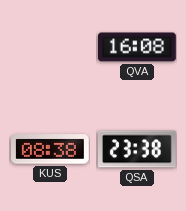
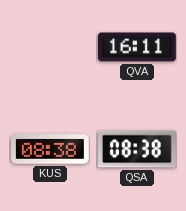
QVA: 16:08 -> 16:11 (138, 47)
QSA: 23:38 -> 08:38 (138, 149)
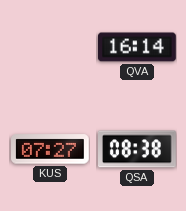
QVA: 16:11 -> 16:14 (138, 47)
KUS: 08:38 -> 07:27 (51, 149)
